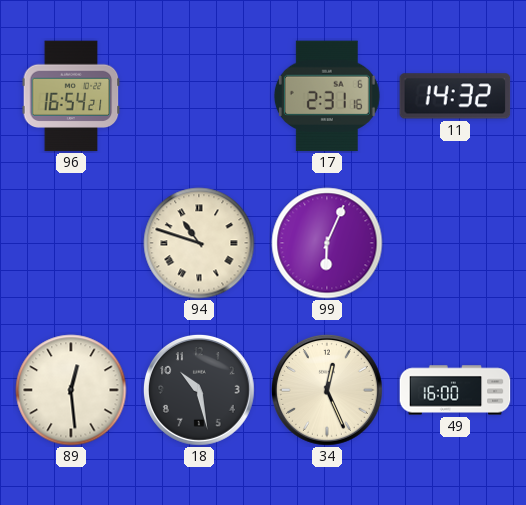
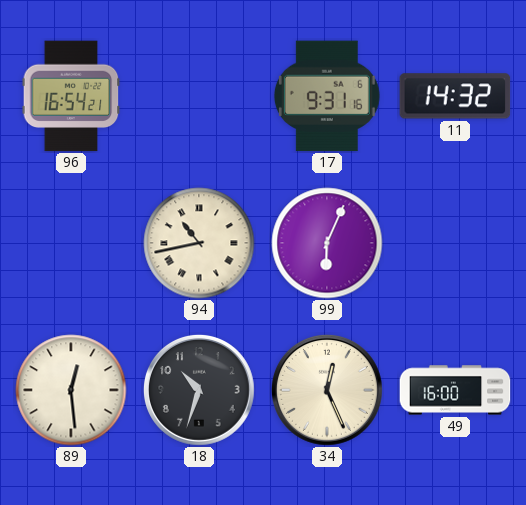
17: 2:31 -> 9:31 (327, 96)
94: 10:48 -> 10:43 (199, 243)
18: 10:28 -> 10:33 (199, 390)
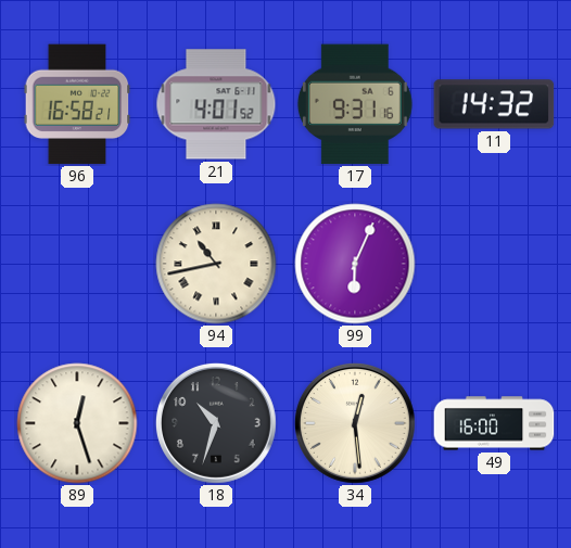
96: 16:54 -> 16:58 (77, 104)
21: none -> 4:01 (216, 104)
89: 12:29 -> 12:27 (77, 423)
34: 12:26 -> 12:29 (355, 423)
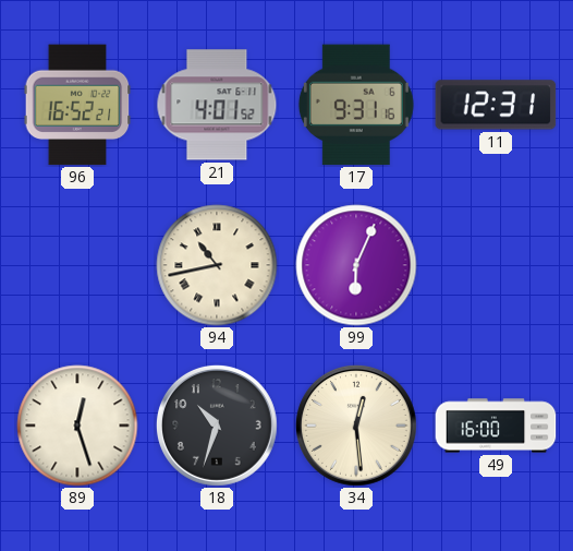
96: 16:58 -> 16:52 (77, 105)
11: 14:32 -> 12:31 (496, 105)
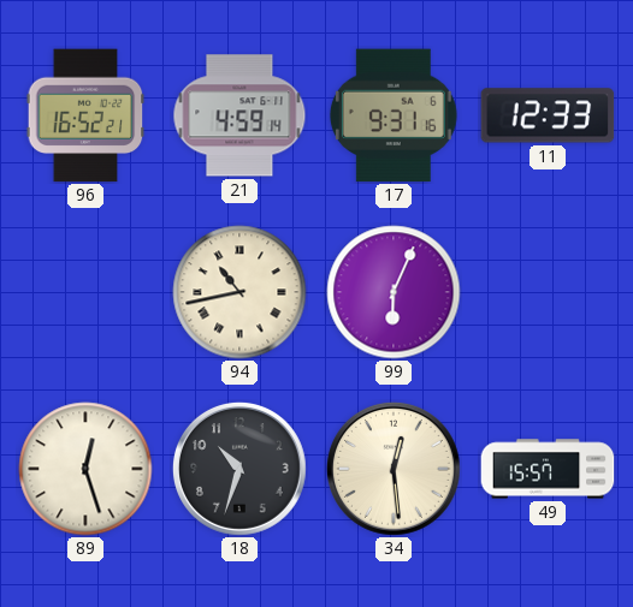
21: 4:01 -> 4:59 (239, 115)
11: 12:31 -> 12:33 (548, 115)
49: 16:00 -> 15:57 (548, 469)
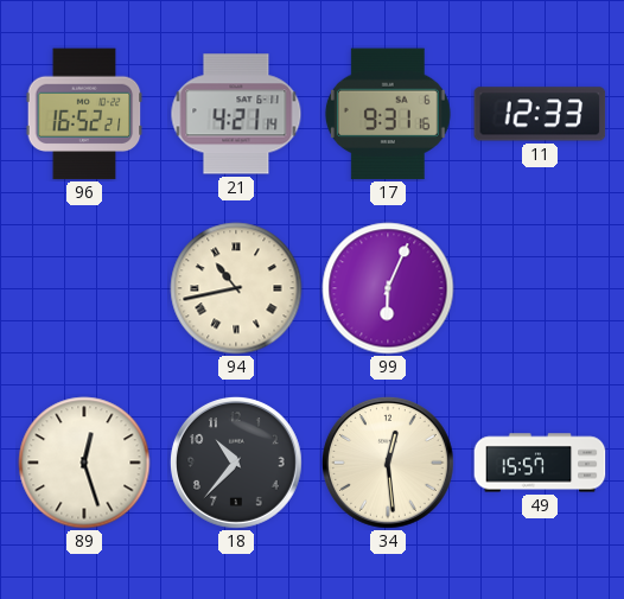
21: 4:59 -> 4:21 (236, 114)
18: 10:33 -> 10:37 (236, 463)
